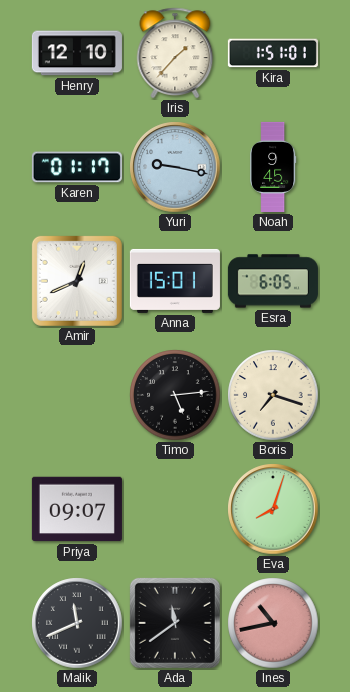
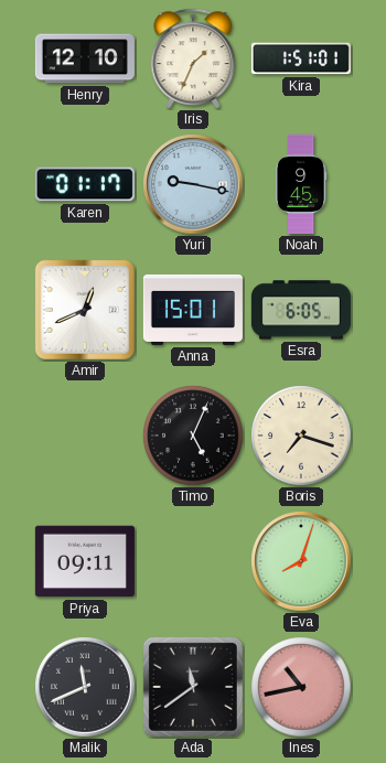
Iris: 1:37 -> 1:34 (193, 58)
Timo: 5:14 -> 5:04 (193, 436)
Priya: 09:07 -> 09:11 (85, 561)
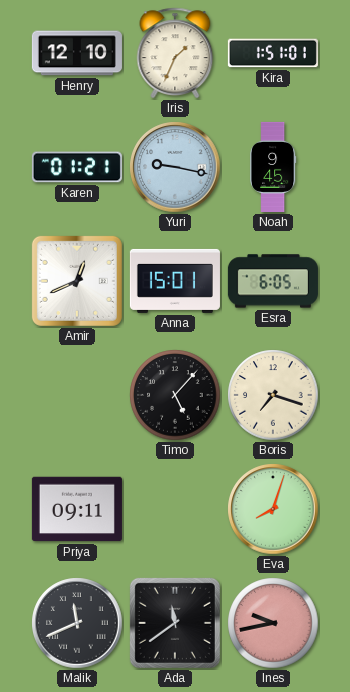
Karen: 01:17 -> 01:21 (77, 167)
Timo: 5:04 -> 5:07 (175, 395)
Ines: 10:43 -> 9:43 (273, 623)
